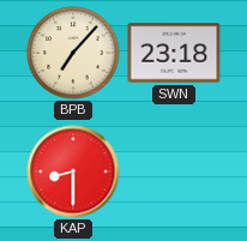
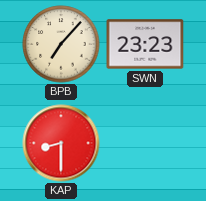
SWN: 23:18 -> 23:23 (145, 44)
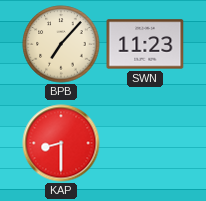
SWN: 23:23 -> 11:23 (145, 44)
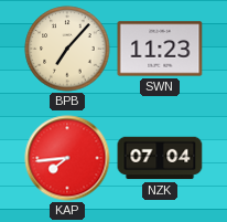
KAP: 8:30 -> 7:44 (67, 158)
NZK: none -> 07:04 (160, 158)
